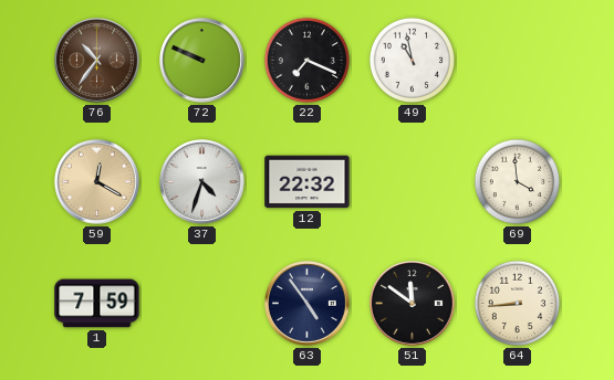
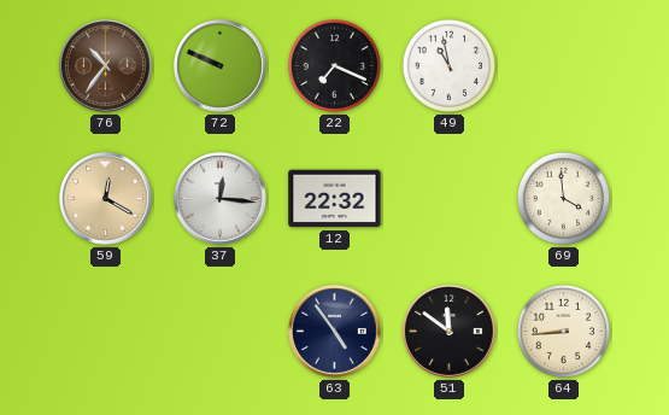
37: 4:33 -> 12:16 (221, 199)
1: 7:59 -> none (97, 304)
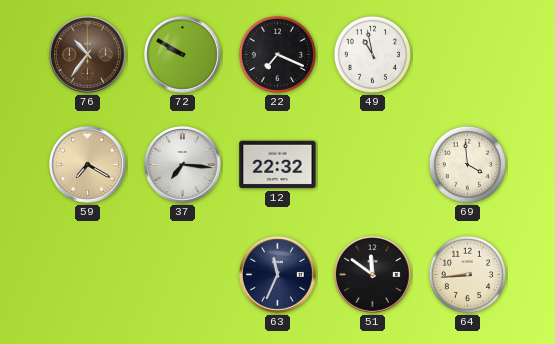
72: 9:49 -> 9:50 (183, 55)
59: 12:20 -> 7:20 (88, 165)
37: 12:16 -> 7:16 (183, 165)
63: 4:54 -> 11:34 (278, 275)
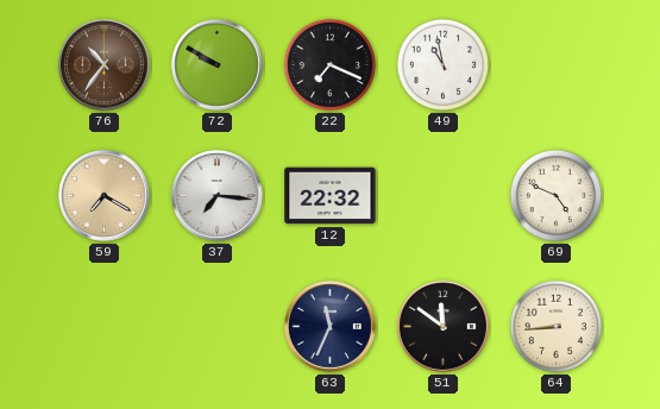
69: 3:59 -> 4:49 (555, 195)
